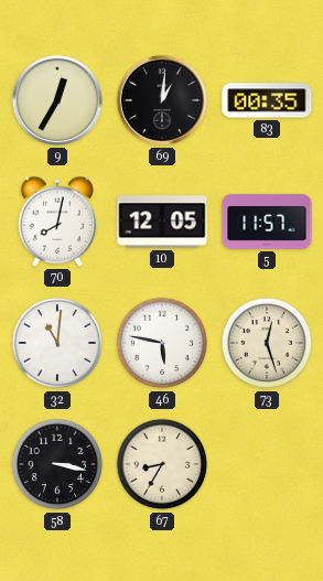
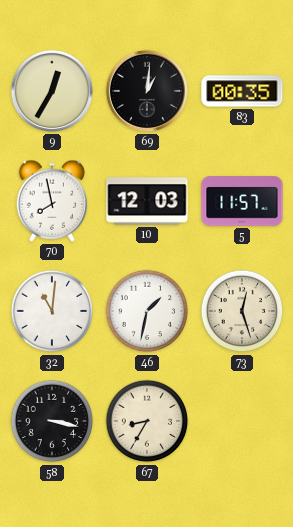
70: 8:02 -> 7:58 (52, 201)
10: 12:05 -> 12:03 (147, 201)
46: 5:47 -> 1:32 (147, 311)
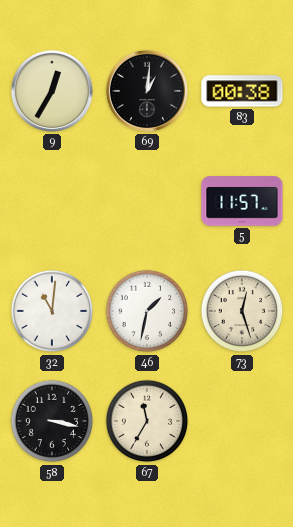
83: 00:35 -> 00:38 (242, 91)
70: 7:58 -> none (52, 201)
10: 12:03 -> none (147, 201)
67: 8:35 -> 11:35 (147, 421)
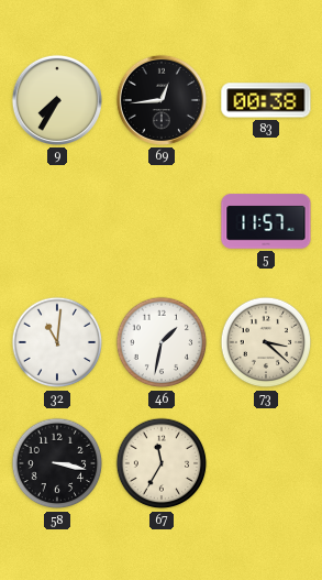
9: 12:35 -> 7:35 (57, 100)
69: 1:01 -> 12:44 (162, 100)
73: 12:27 -> 3:22 (266, 342)
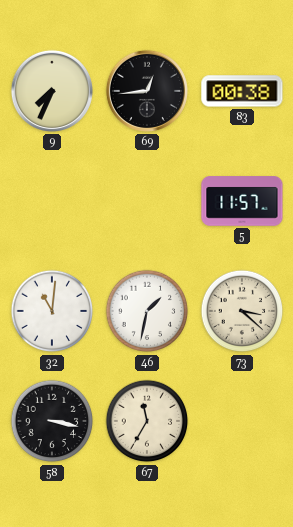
9: 7:35 -> 7:34 (52, 91)
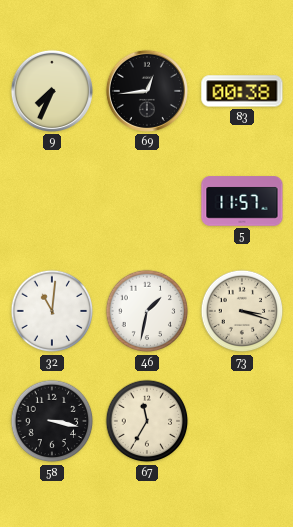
73: 3:22 -> 3:18 (242, 311)
